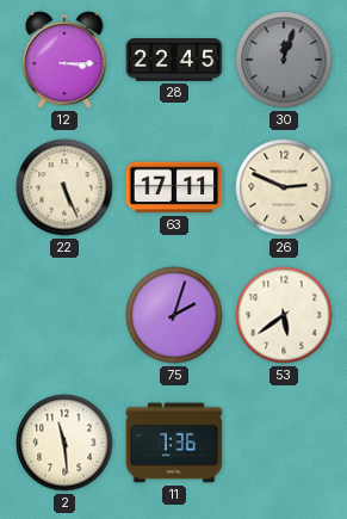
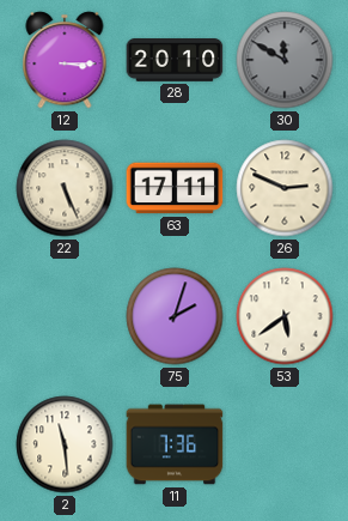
28: 22:45 -> 20:10 (175, 61)
30: 12:03 -> 11:50 (285, 60)
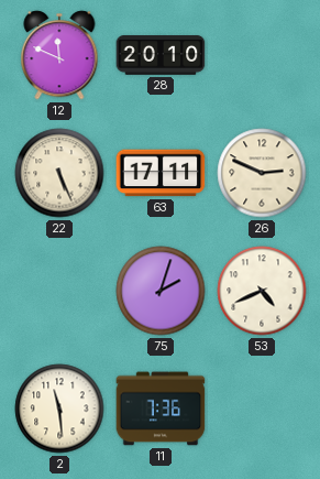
12: 3:15 -> 11:49 (59, 55)
30: 11:50 -> none (285, 60)
53: 5:39 -> 4:41 (262, 291)
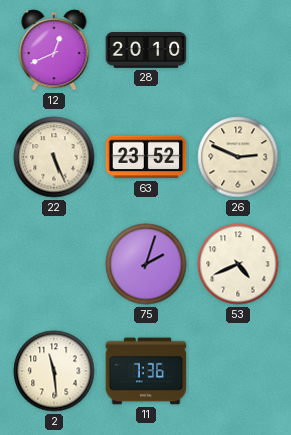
12: 11:49 -> 12:41 (54, 50)
63: 17:11 -> 23:52 (146, 157)
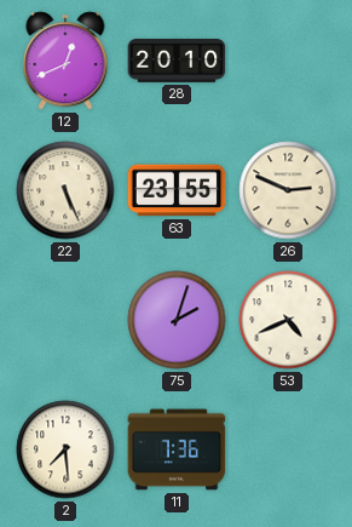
63: 23:52 -> 23:55 (177, 190)
2: 11:29 -> 7:29 (65, 449)
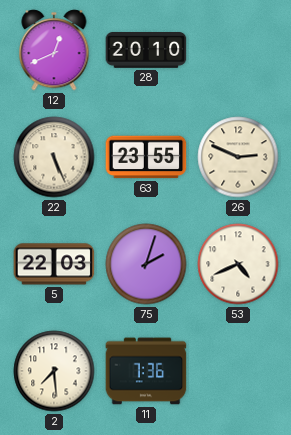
5: none -> 22:03 (54, 264)
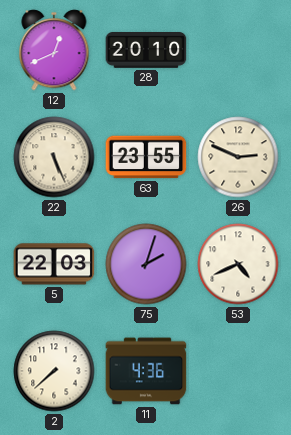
2: 7:29 -> 7:38 (54, 371)
11: 7:36 -> 4:36 (146, 371)
